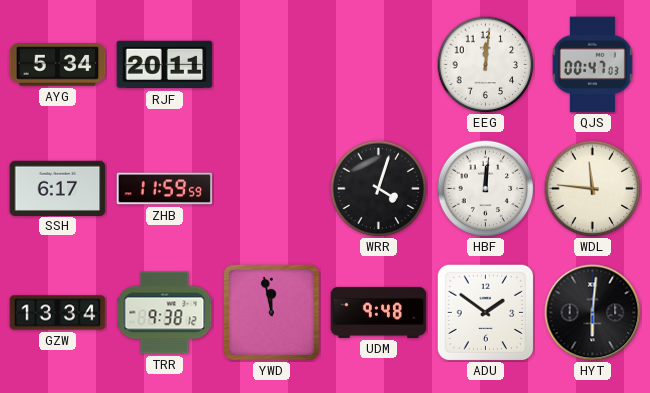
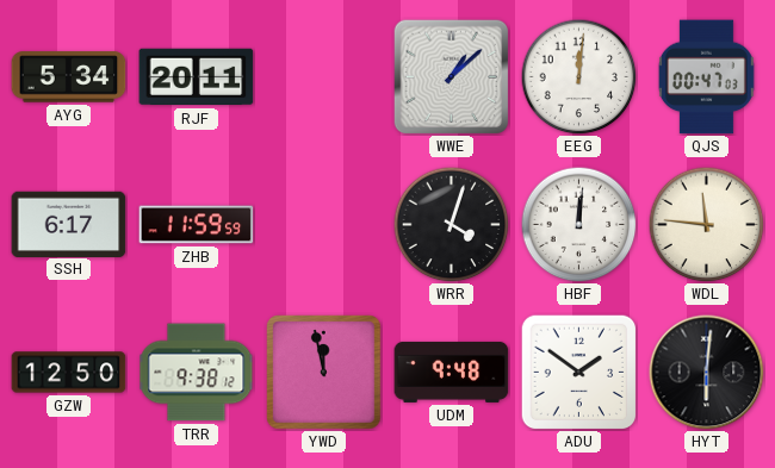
WWE: none -> 1:08 (451, 76)
GZW: 13:34 -> 12:50 (69, 373)
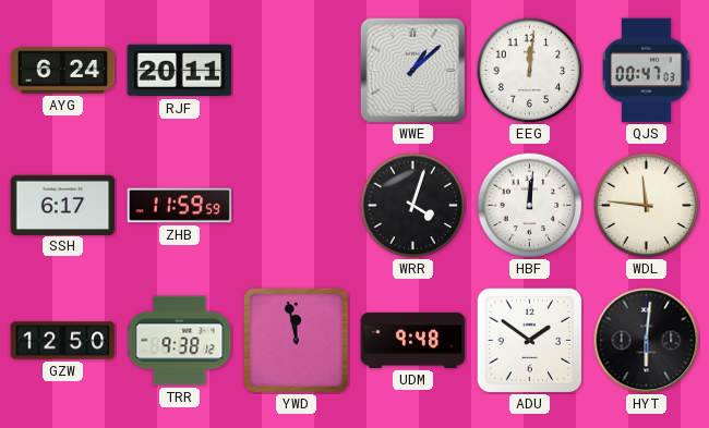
AYG: 5:34 -> 6:24 (63, 71)
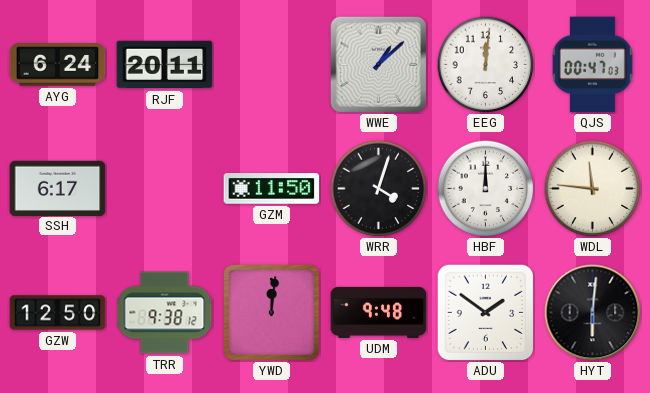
ZHB: 11:59 -> none (180, 206)
GZM: none -> 11:50 (272, 189)
HBF: 12:01 -> 12:00 (485, 188)
YWD: 11:58 -> 12:01 (272, 313)
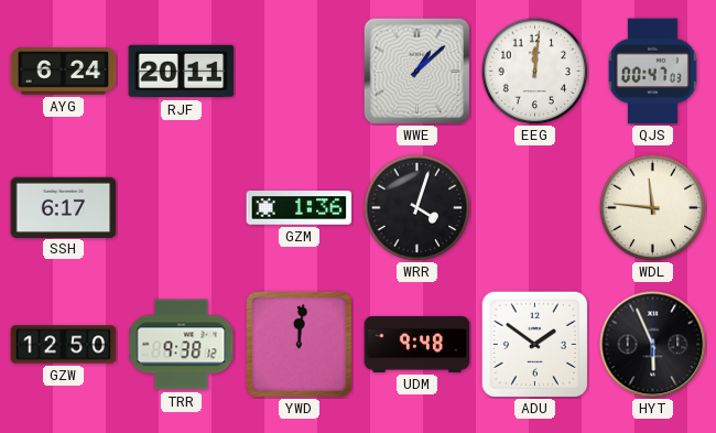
GZM: 11:50 -> 1:36 (300, 208)
HBF: 12:00 -> none (485, 188)
HYT: 6:01 -> 5:56 (653, 345)
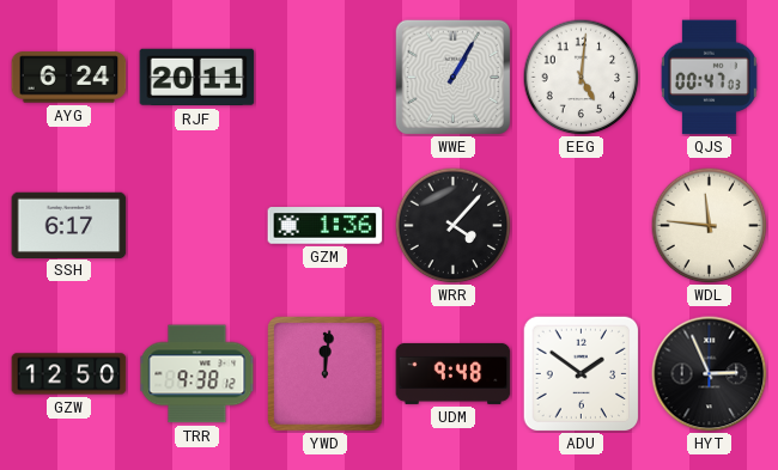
WWE: 1:08 -> 1:05 (452, 77)
EEG: 12:01 -> 5:01 (581, 77)
WRR: 4:03 -> 4:07 (452, 225)
HYT: 5:56 -> 2:56 (710, 374)
